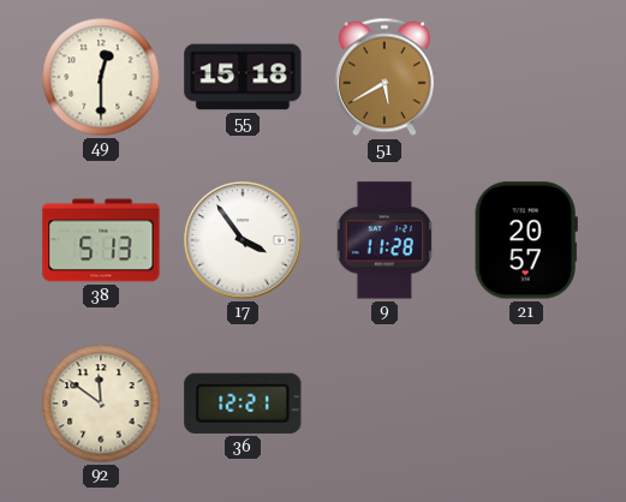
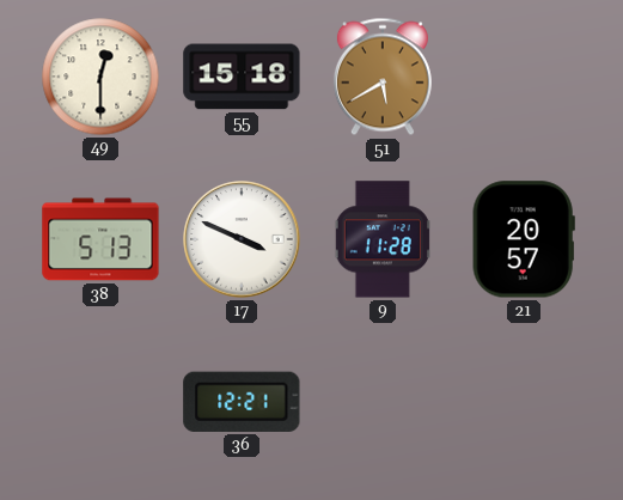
17: 3:54 -> 3:49 (242, 239)
92: 11:51 -> none (101, 404)
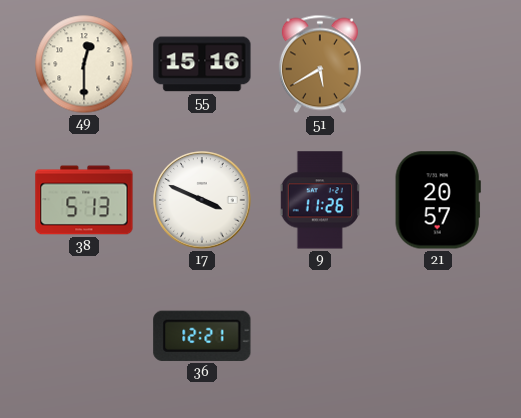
55: 15:18 -> 15:16 (202, 64)
9: 11:28 -> 11:26 (320, 200)
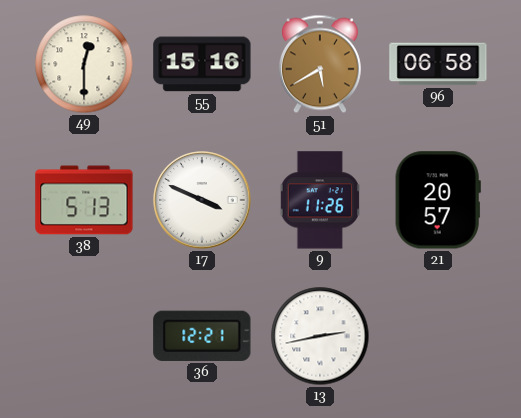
96: none -> 06:58 (438, 64)
13: none -> 2:43 (320, 336)
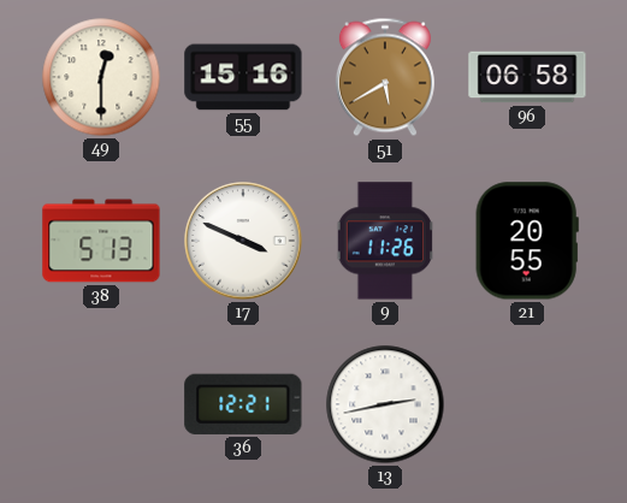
21: 20:57 -> 20:55 (527, 241)
